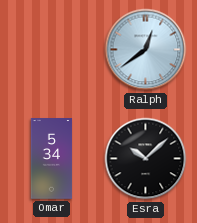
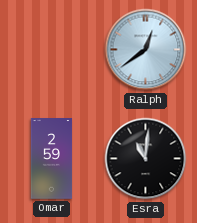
Omar: 5:34 -> 2:59 (52, 159)
Esra: 10:08 -> 11:01 (146, 159)
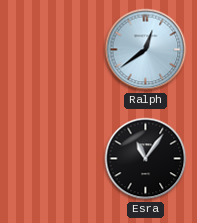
Omar: 2:59 -> none (52, 159)
Esra: 11:01 -> 11:06 (146, 159)
